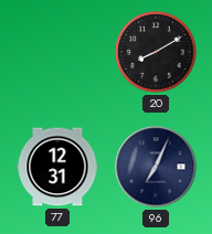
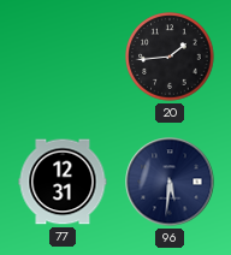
20: 8:10 -> 1:44 (170, 57)
96: 7:04 -> 5:31 (170, 182)
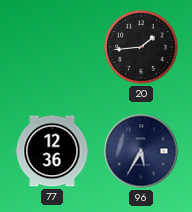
77: 12:31 -> 12:36 (52, 151)
96: 5:31 -> 5:35 (141, 151)
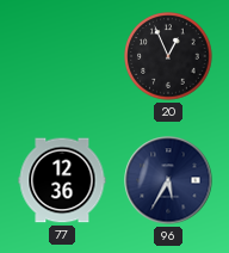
20: 1:44 -> 12:56 (168, 56)
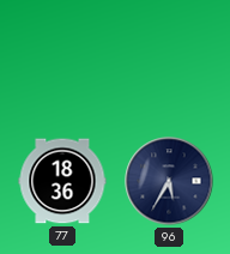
20: 12:56 -> none (168, 56)
77: 12:36 -> 18:36 (62, 181)
